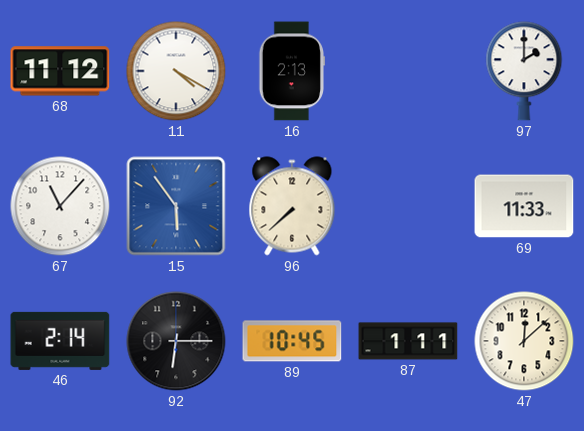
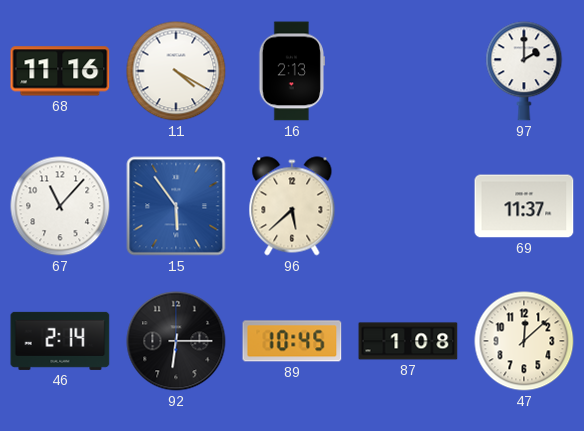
68: 11:12 -> 11:16 (60, 71)
96: 7:38 -> 5:38 (292, 206)
69: 11:33 -> 11:37 (524, 206)
87: 1:11 -> 1:08 (408, 341)
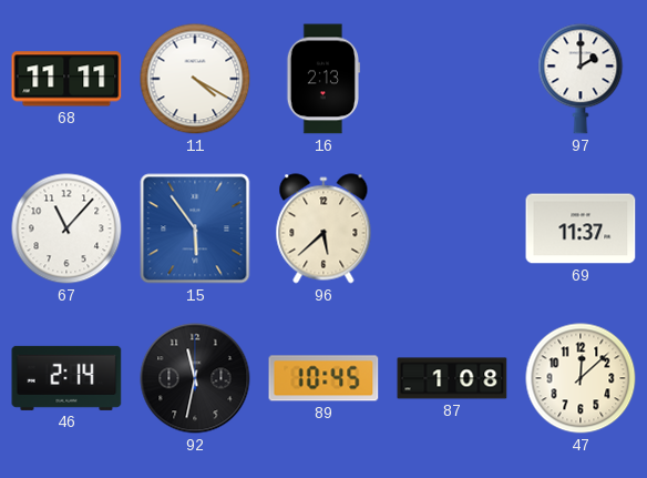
68: 11:16 -> 11:11 (66, 79)
92: 6:15 -> 11:32 (195, 378)
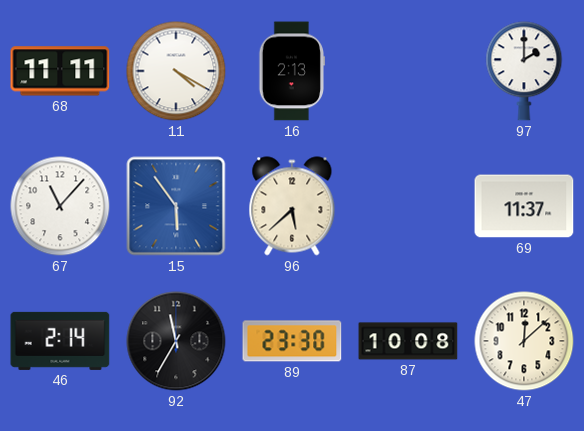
92: 11:32 -> 11:35 (176, 341)
89: 10:45 -> 23:30 (292, 341)
87: 1:08 -> 10:08 (408, 341)
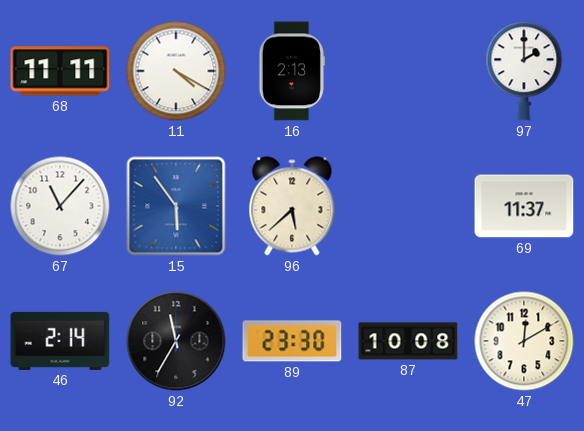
47: 12:08 -> 12:10 (524, 341)
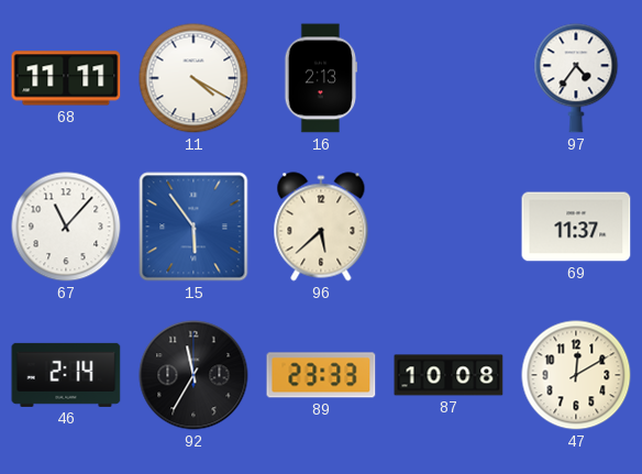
97: 2:00 -> 4:36 (576, 78)
89: 23:30 -> 23:33 (321, 375)
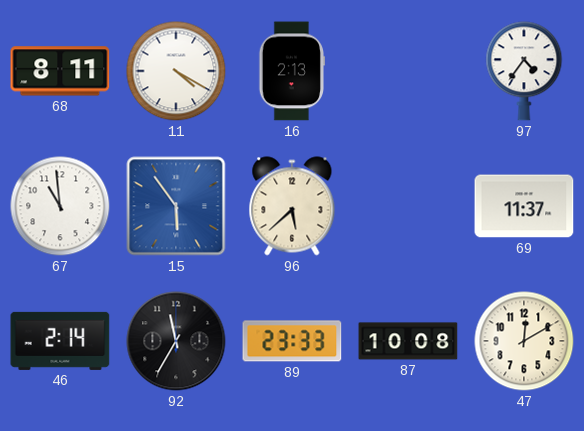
68: 11:11 -> 8:11 (60, 71)
67: 11:07 -> 10:59 (60, 206)
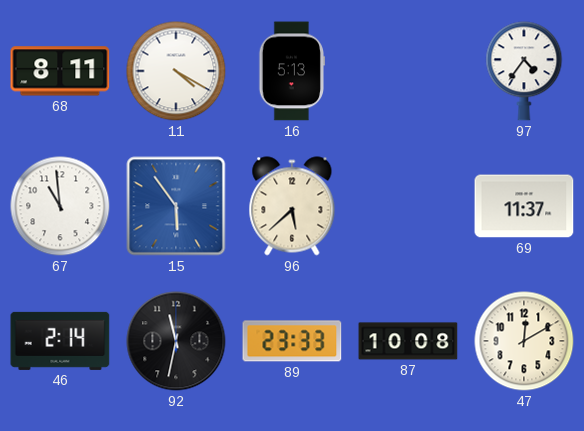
16: 2:13 -> 5:13 (291, 71)
92: 11:35 -> 11:32 (176, 341)
